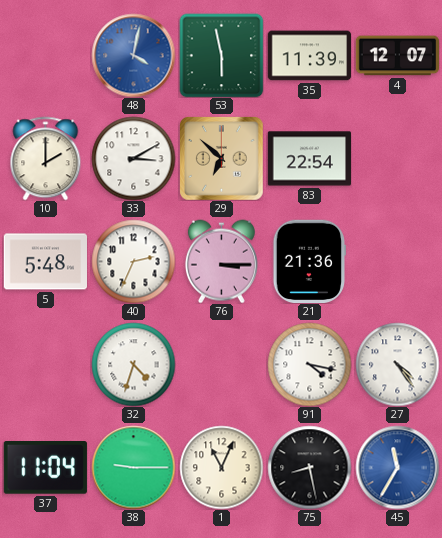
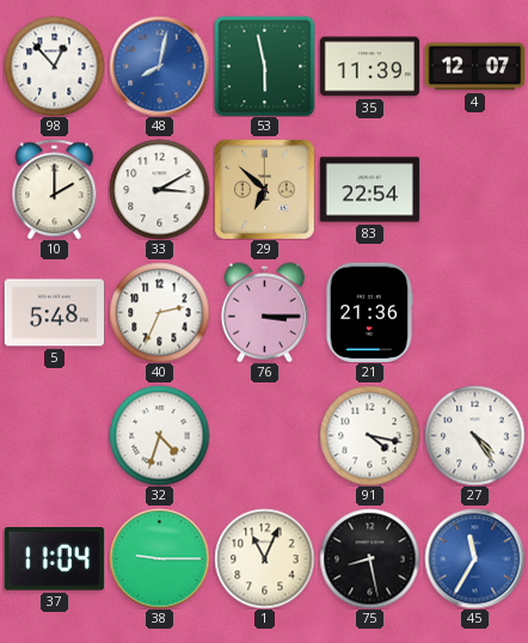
98: none -> 12:53 (54, 66)
48: 4:02 -> 8:02 (159, 66)
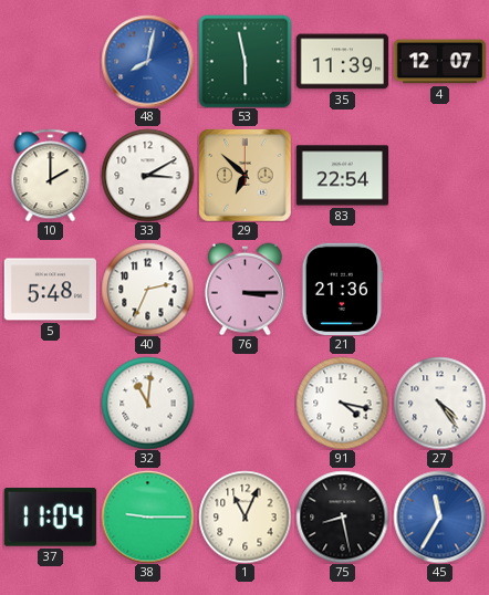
98: 12:53 -> none (54, 66)
32: 4:33 -> 11:01 (147, 403)
